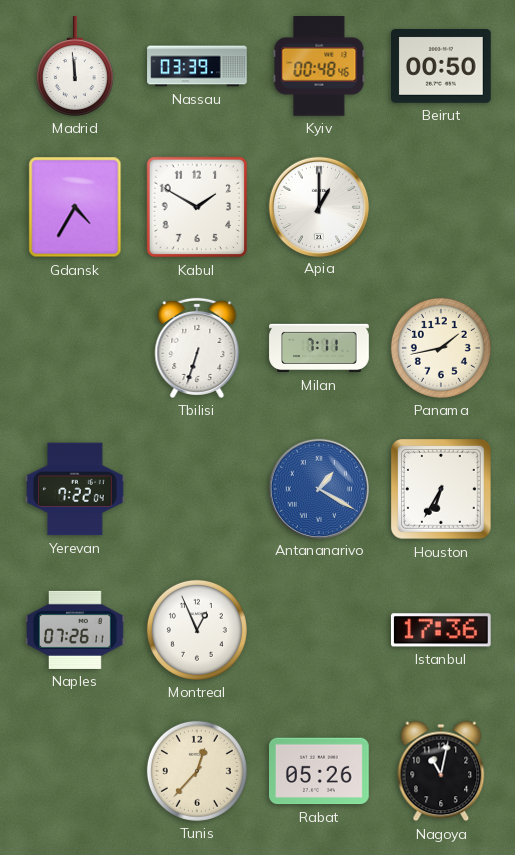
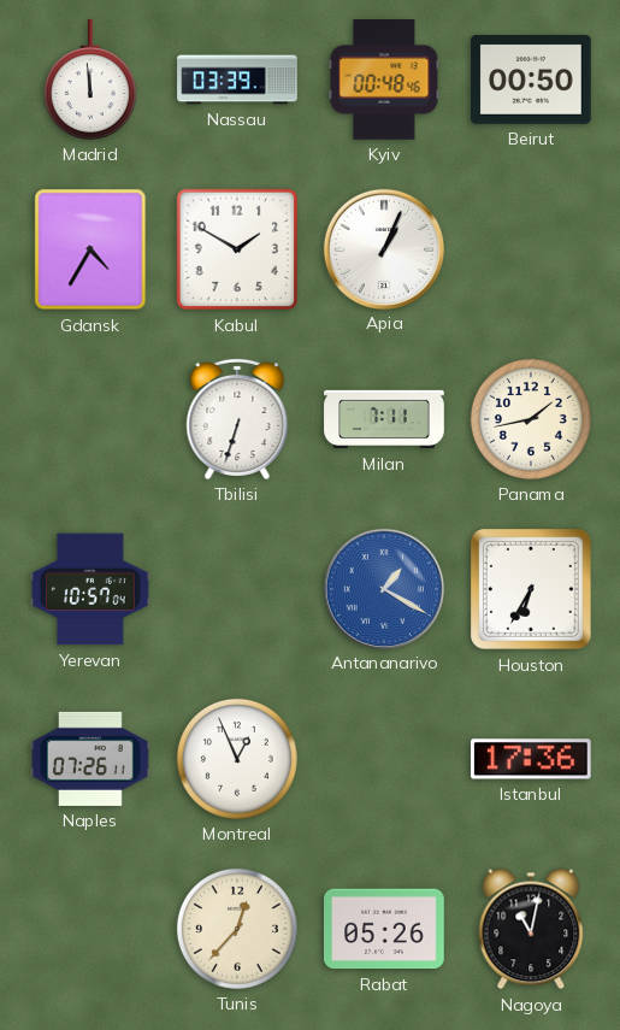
Apia: 1:00 -> 1:04 (383, 248)
Yerevan: 7:22 -> 10:57 (90, 589)
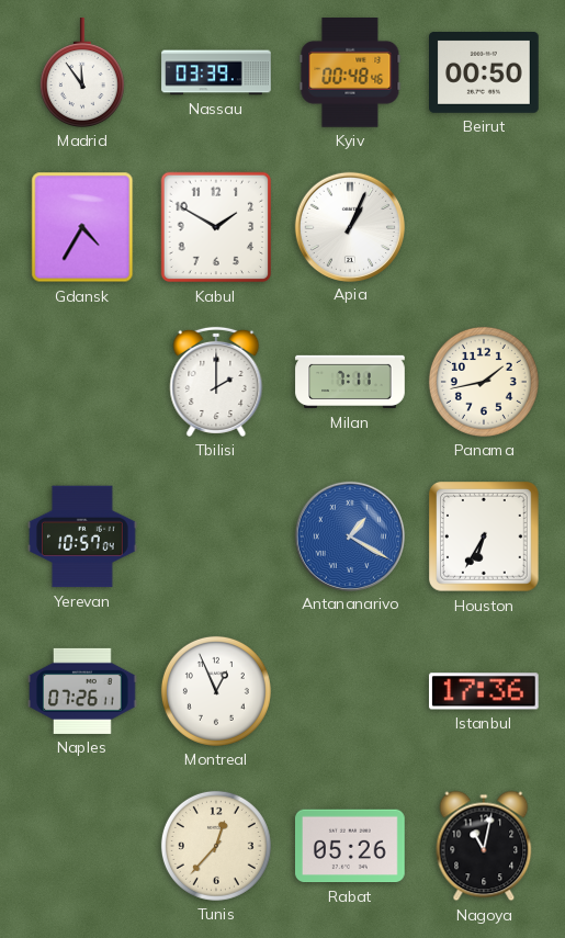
Madrid: 11:59 -> 11:54 (82, 72)
Tbilisi: 6:33 -> 2:00 (216, 382)
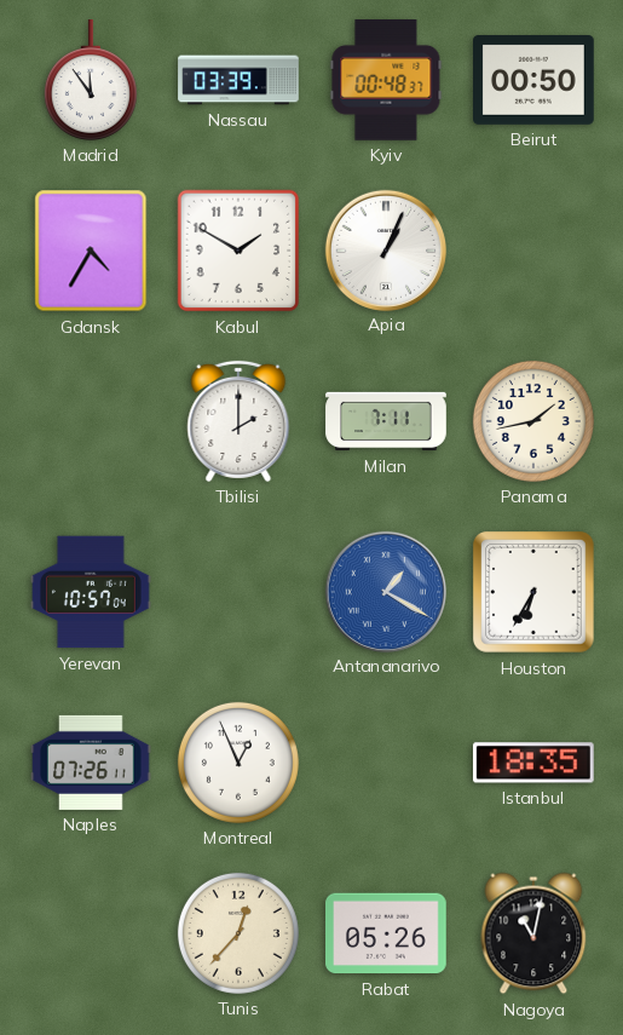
Kyiv: 00:48:46 -> 00:48:37 (386, 81)
Istanbul: 17:36 -> 18:35 (533, 763)
